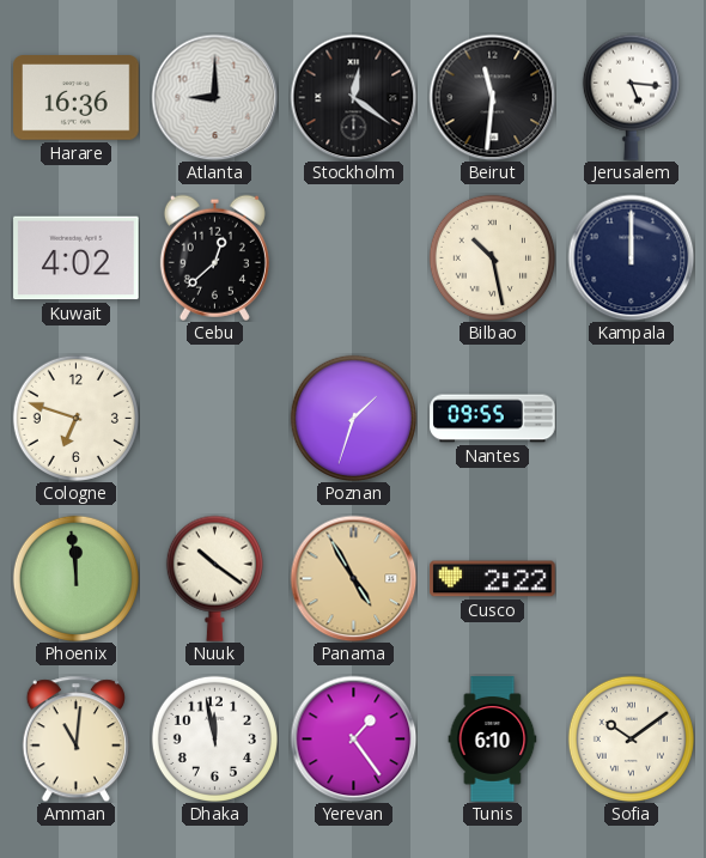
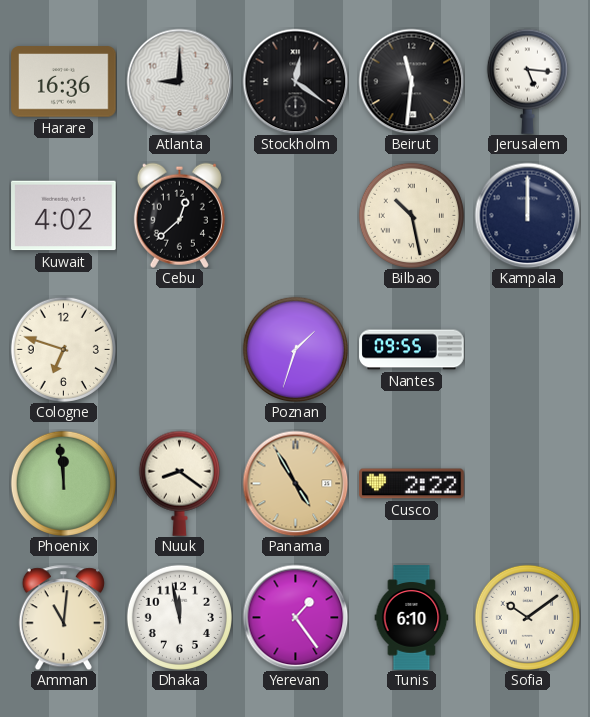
Nuuk: 10:21 -> 8:21 (179, 483)
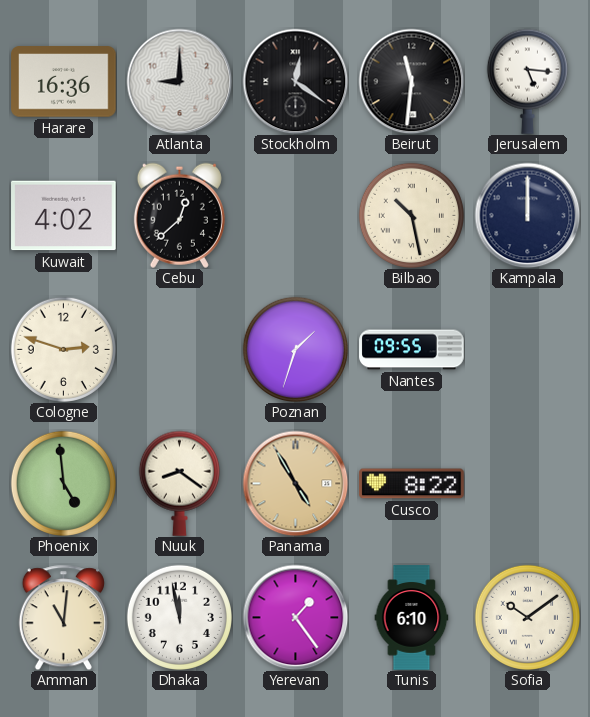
Cologne: 6:48 -> 2:48 (63, 349)
Phoenix: 11:59 -> 4:59 (63, 483)
Cusco: 2:22 -> 8:22 (412, 484)
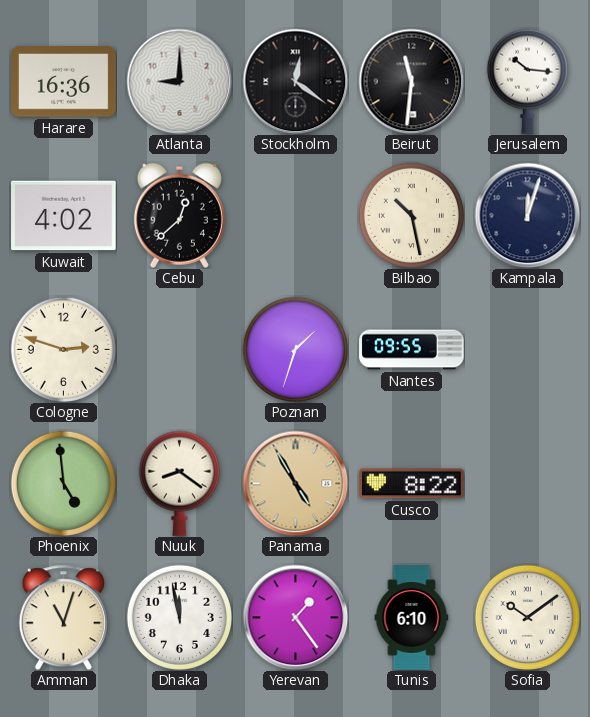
Jerusalem: 5:16 -> 10:16 (527, 81)
Kampala: 12:00 -> 12:03 (527, 215)
Amman: 11:01 -> 11:03 (63, 617)
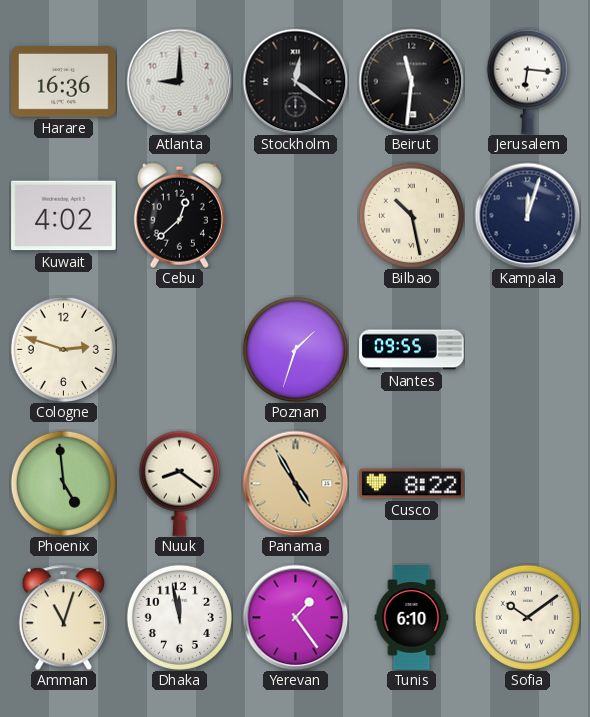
Jerusalem: 10:16 -> 6:16 (527, 81)
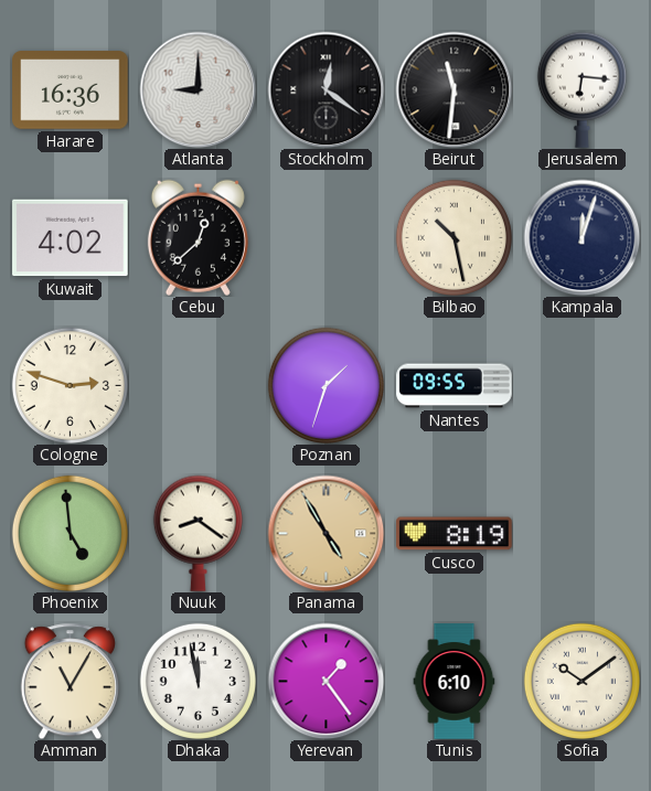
Cusco: 8:22 -> 8:19 (455, 534)
Amman: 11:03 -> 11:05 (70, 681)
